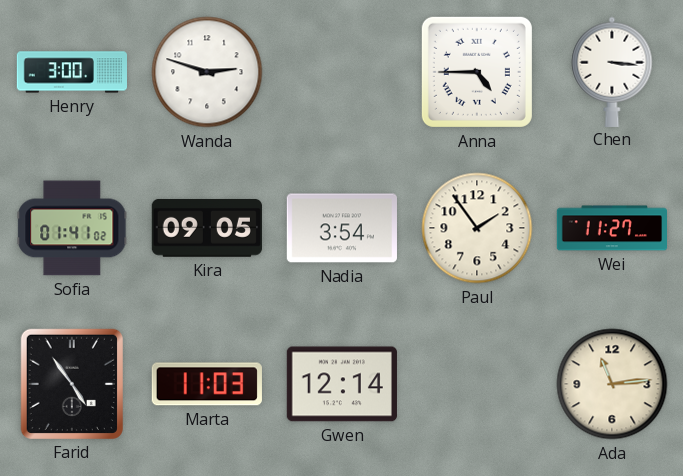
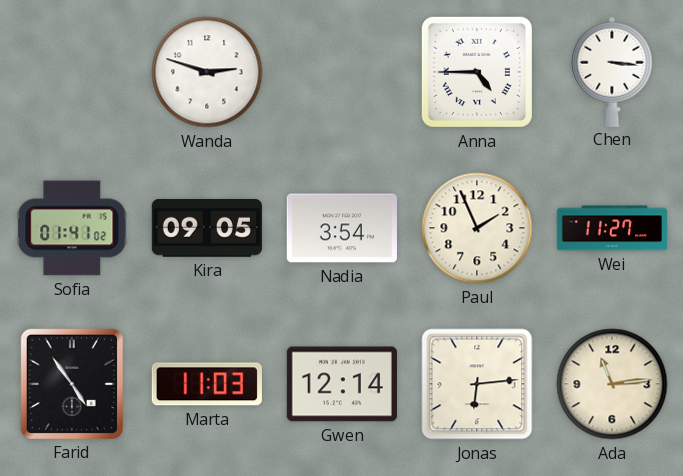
Henry: 3:00 -> none (71, 72)
Paul: 1:54 -> 1:56 (477, 228)
Jonas: none -> 6:14 (477, 384)
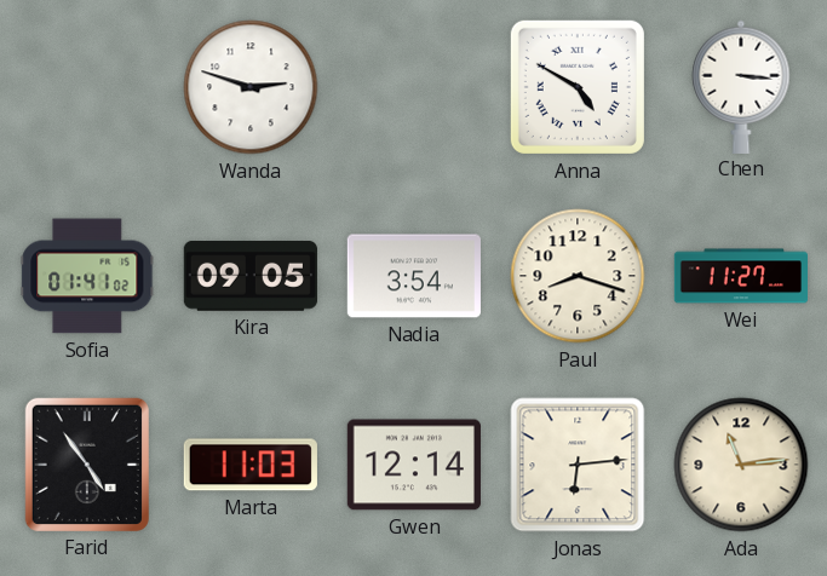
Anna: 4:45 -> 4:50 (578, 87)
Paul: 1:56 -> 8:18 (578, 276)
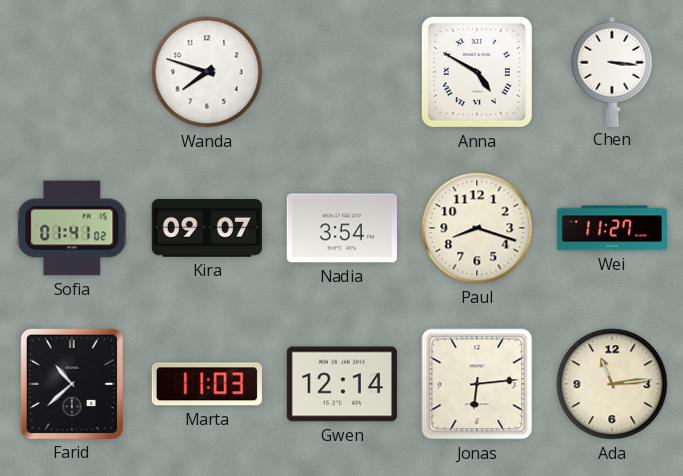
Wanda: 2:48 -> 7:48 (207, 72)
Kira: 09:05 -> 09:07 (207, 228)
Farid: 4:54 -> 10:38 (72, 384)
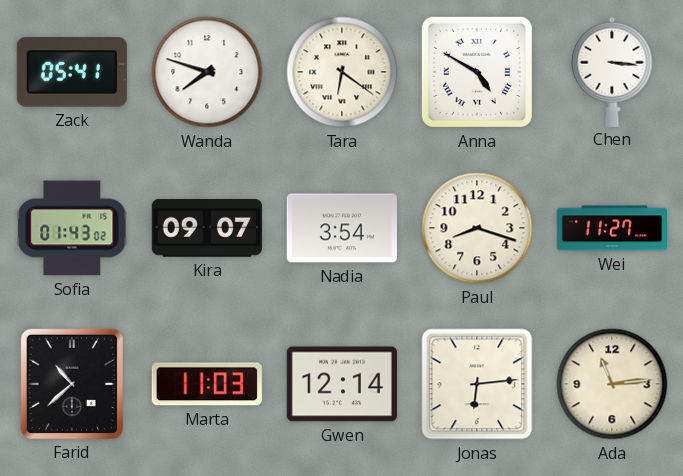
Zack: none -> 05:41 (72, 72)
Tara: none -> 6:21 (342, 72)
Sofia: 01:41 -> 01:43 (72, 228)
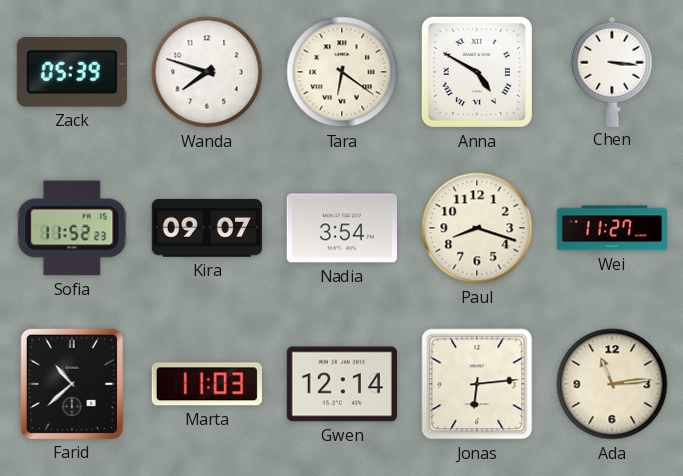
Zack: 05:41 -> 05:39 (72, 72)
Sofia: 01:43 -> 11:52 (72, 228)
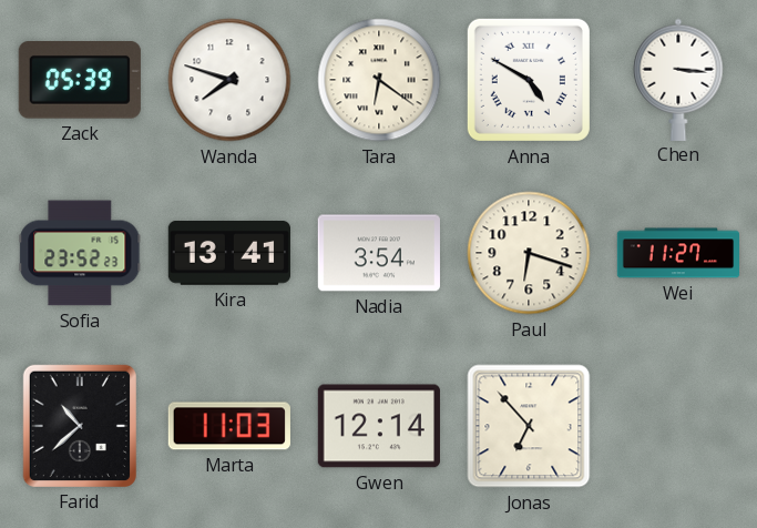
Sofia: 11:52 -> 23:52 (80, 253)
Kira: 09:07 -> 13:41 (229, 253)
Paul: 8:18 -> 6:18 (529, 253)
Jonas: 6:14 -> 6:53 (529, 426)
Ada: 11:14 -> none (612, 384)
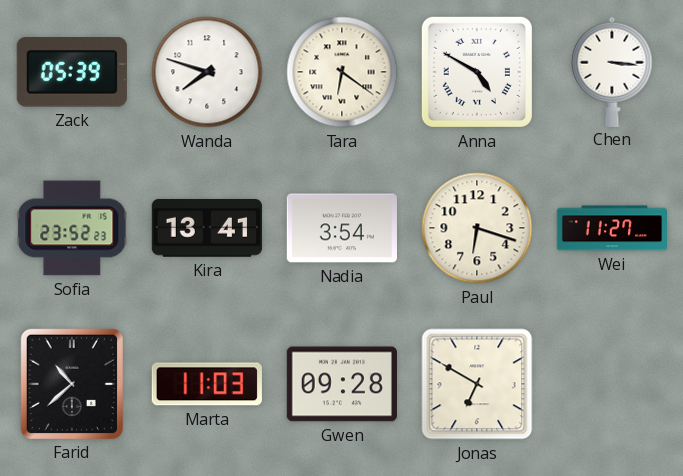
Gwen: 12:14 -> 09:28 (342, 384)
Jonas: 6:53 -> 6:50 (477, 384)
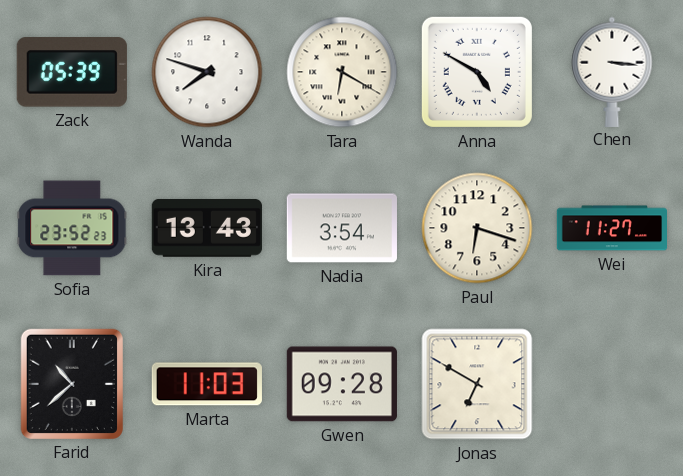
Tara: 6:21 -> 6:20 (342, 72)
Kira: 13:41 -> 13:43 (207, 228)
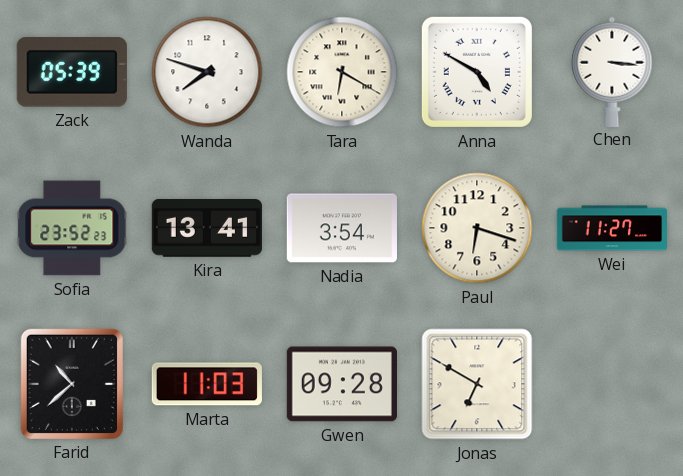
Kira: 13:43 -> 13:41 (207, 228)
